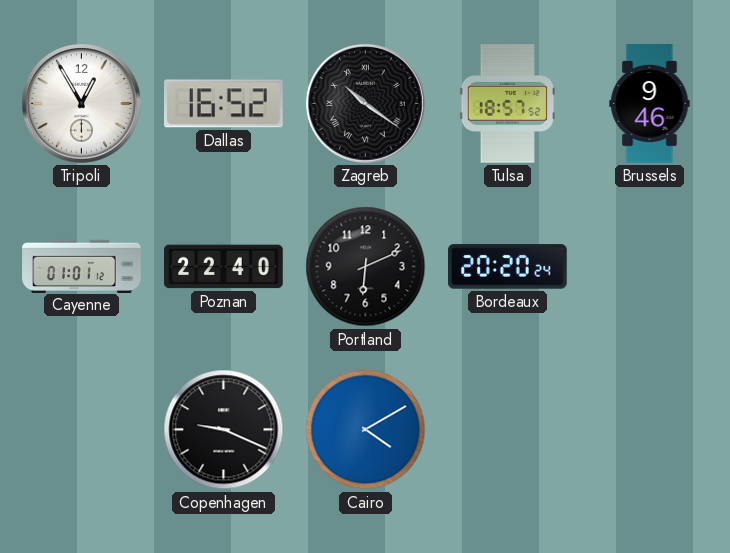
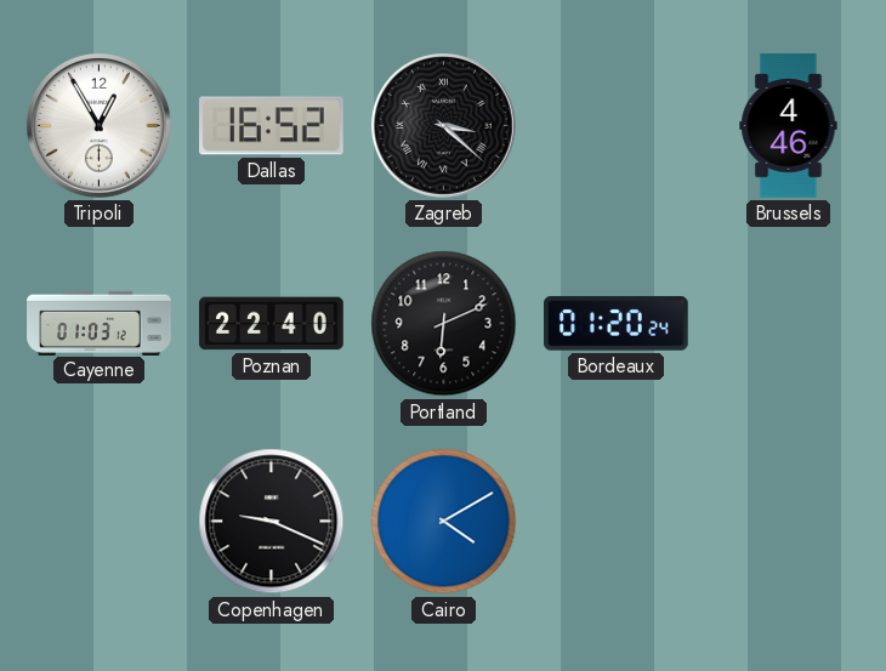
Zagreb: 10:21 -> 3:22 (443, 125)
Tulsa: 18:57 -> none (508, 104)
Brussels: 9:46 -> 4:46 (789, 126)
Cayenne: 01:01 -> 01:03 (100, 323)
Bordeaux: 20:20 -> 01:20 (617, 324)
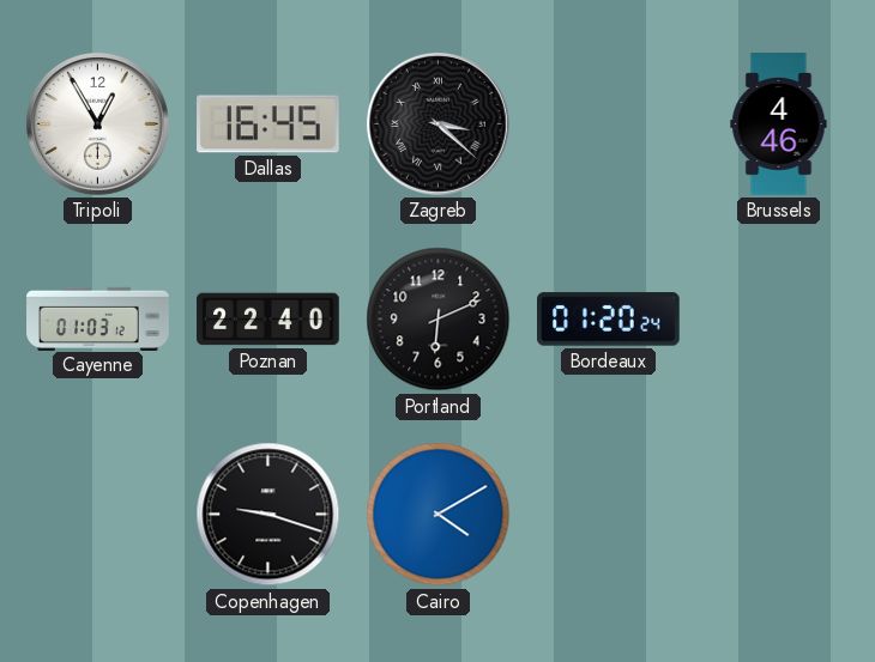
Dallas: 16:52 -> 16:45 (268, 124)
Copenhagen: 9:19 -> 9:18 (268, 515)
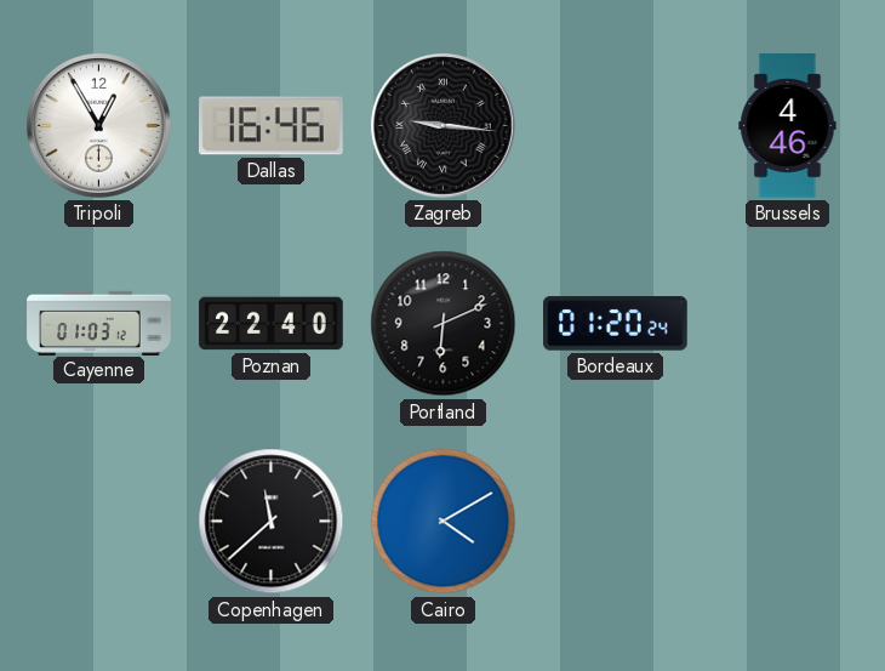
Dallas: 16:45 -> 16:46 (272, 126)
Zagreb: 3:22 -> 9:16 (442, 125)
Copenhagen: 9:18 -> 11:38 (272, 522)
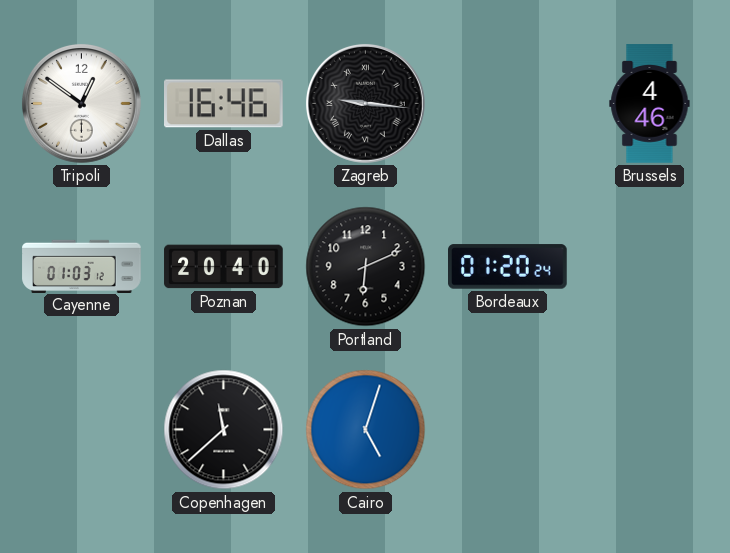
Tripoli: 12:55 -> 12:51 (81, 103)
Poznan: 22:40 -> 20:40 (224, 267)
Cairo: 4:10 -> 5:03 (366, 430)
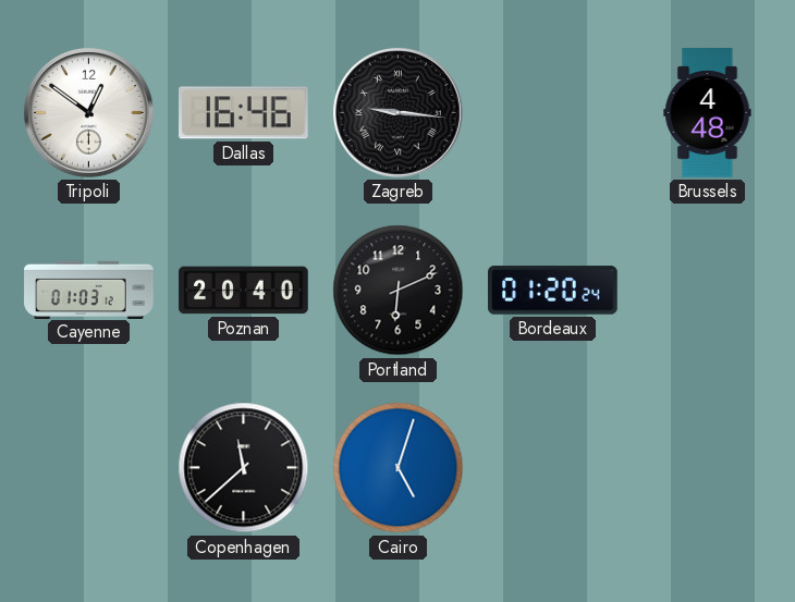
Brussels: 4:46 -> 4:48 (708, 113)
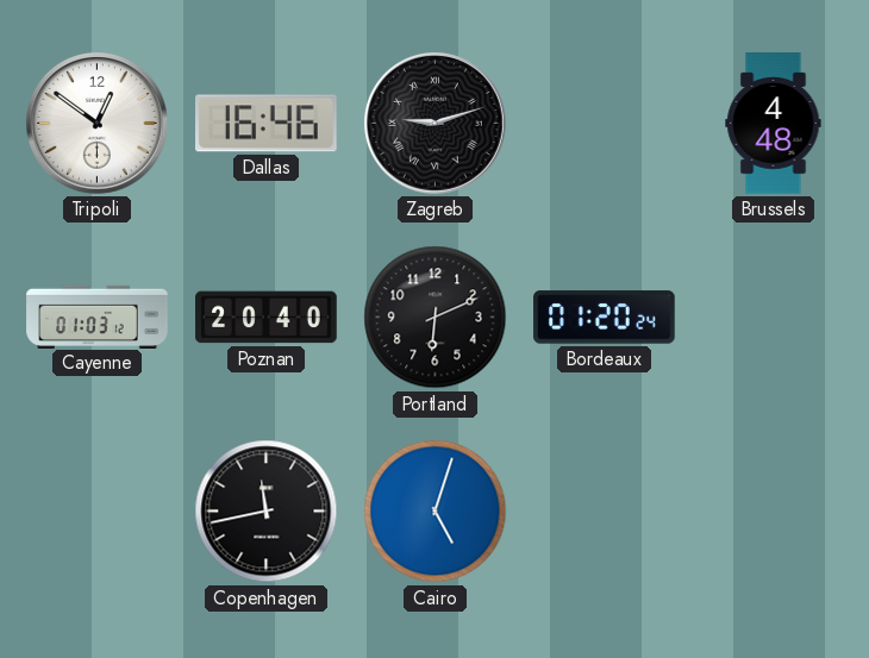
Zagreb: 9:16 -> 9:12 (434, 123)
Copenhagen: 11:38 -> 11:43 (267, 512)
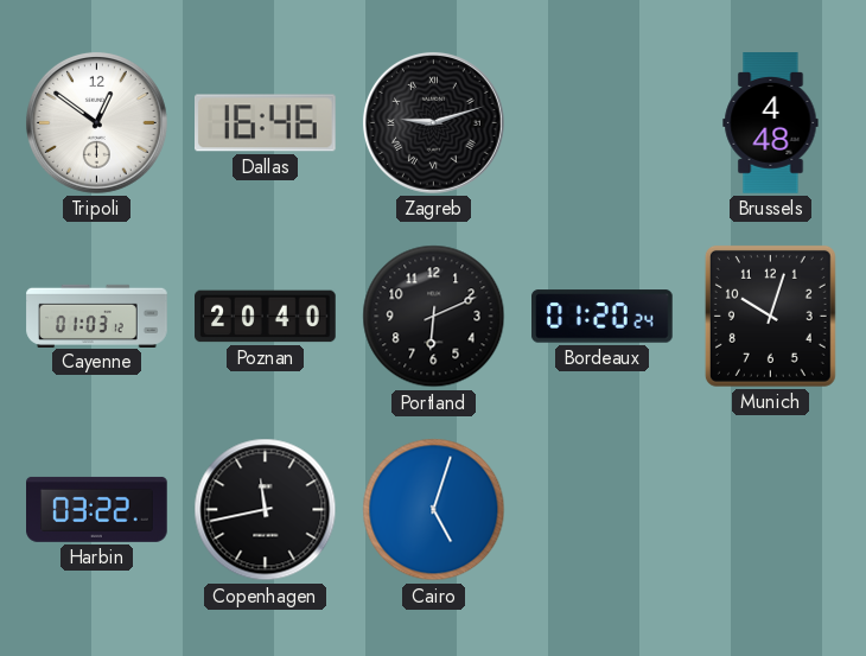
Munich: none -> 10:03 (770, 316)
Harbin: none -> 03:22 (97, 509)
